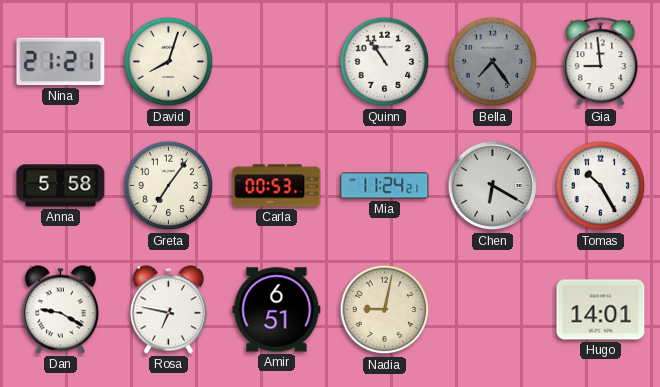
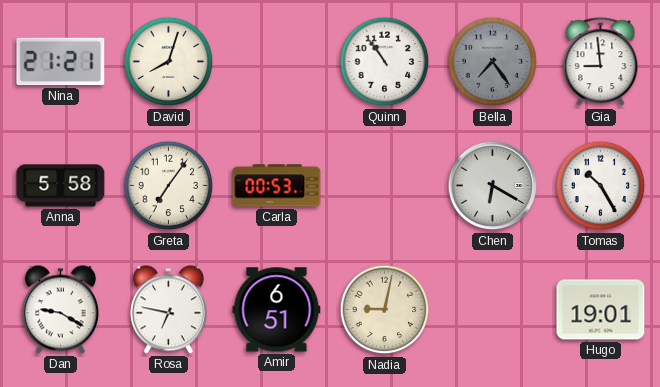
Mia: 11:24 -> none (385, 186)
Hugo: 14:01 -> 19:01 (601, 310)
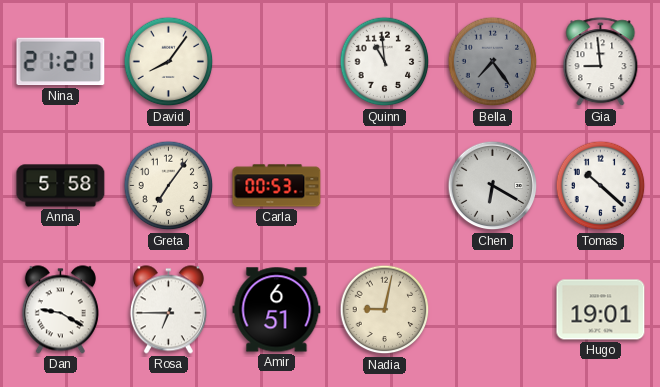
David: 8:03 -> 8:06 (169, 62)
Quinn: 10:54 -> 10:59 (385, 62)
Tomas: 10:25 -> 10:22 (601, 186)
Rosa: 6:47 -> 6:45 (168, 310)
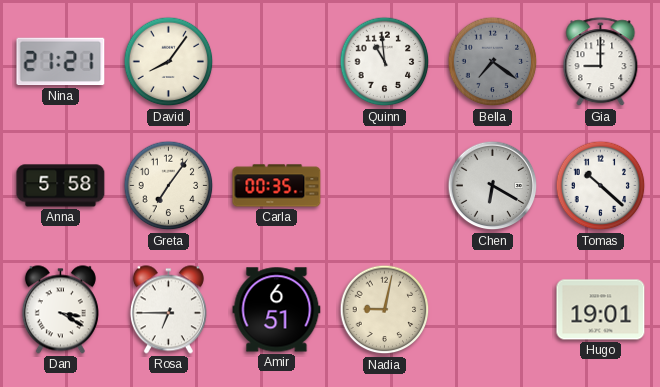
Bella: 7:24 -> 7:21 (493, 62)
Gia: 8:59 -> 9:00 (601, 62)
Carla: 00:53 -> 00:35 (277, 186)
Dan: 9:20 -> 3:20 (60, 310)
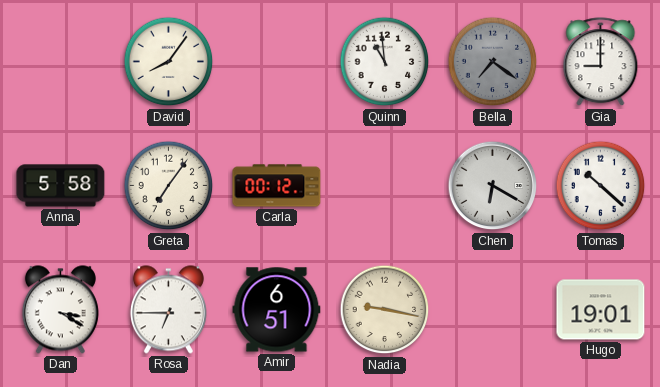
Nina: 21:21 -> none (61, 62)
Carla: 00:35 -> 00:12 (277, 186)
Nadia: 9:02 -> 9:17 (385, 310)
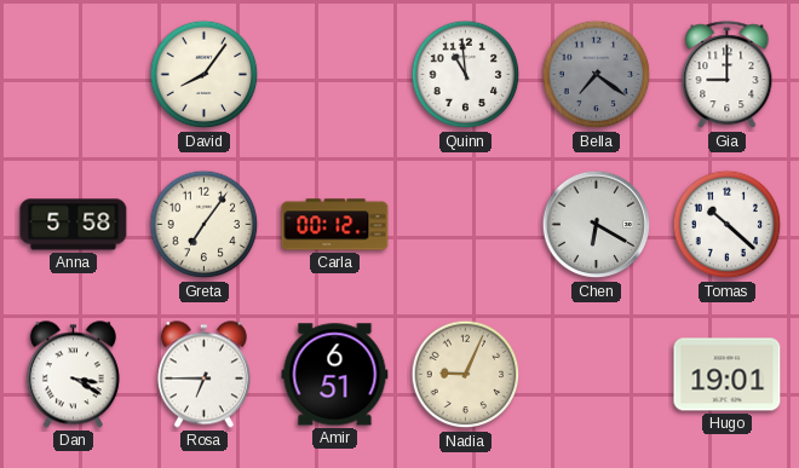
Nadia: 9:17 -> 9:04 (466, 375)
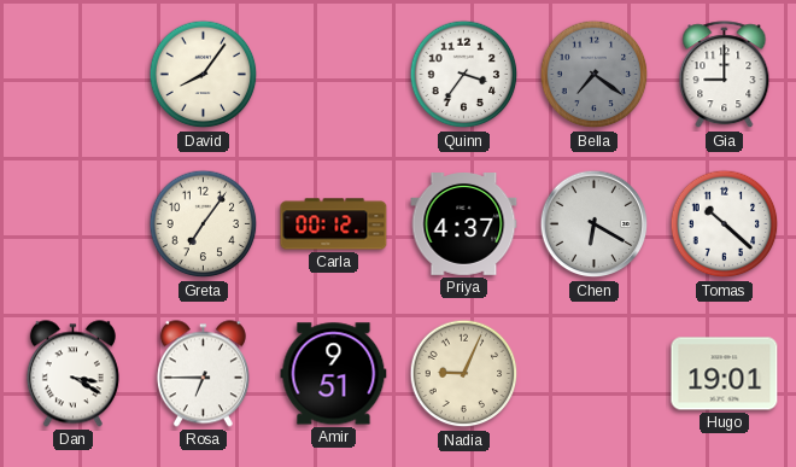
Quinn: 10:59 -> 3:36 (464, 75)
Anna: 5:58 -> none (74, 225)
Priya: none -> 4:37 (464, 224)
Amir: 6:51 -> 9:51 (334, 374)
